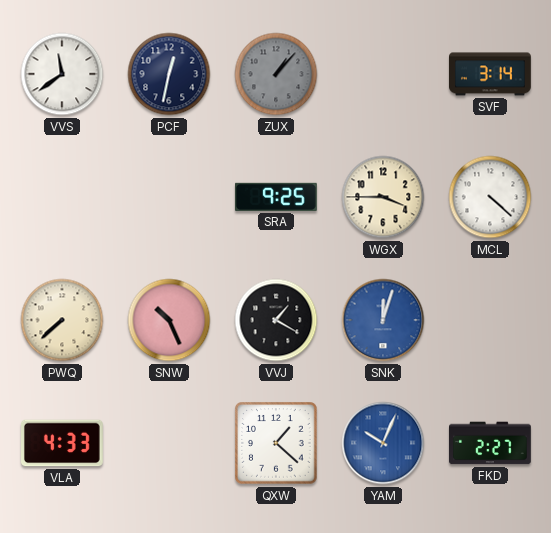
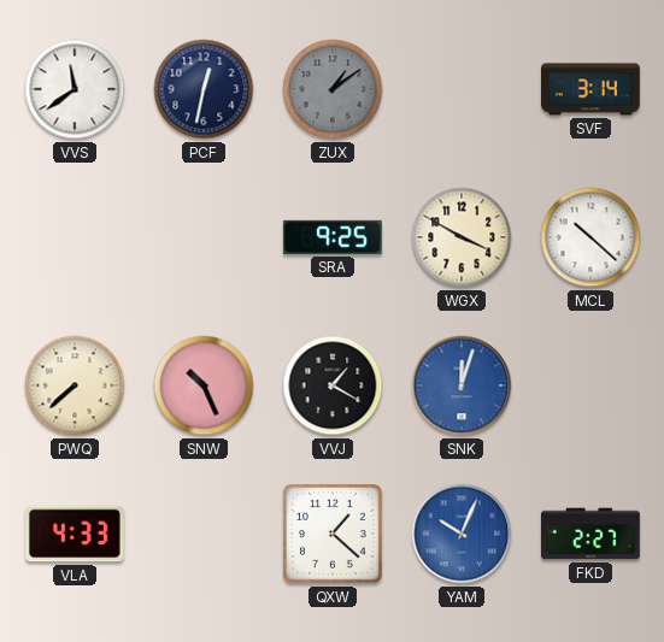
ZUX: 1:07 -> 1:09 (333, 89)
WGX: 3:45 -> 3:50 (462, 237)
MCL: 4:22 -> 10:22 (590, 237)
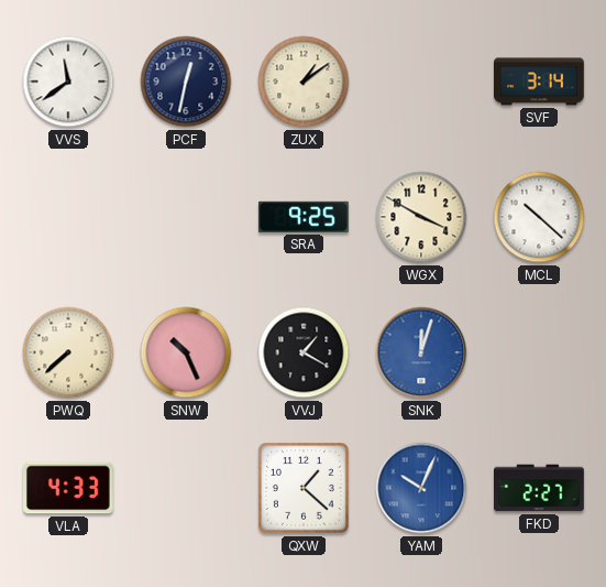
ZUX dial: grey -> cream (304, 81)
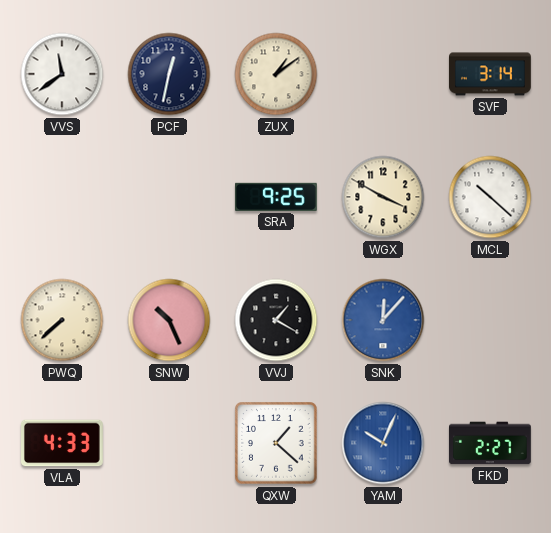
SNK: 12:03 -> 12:07 (383, 320)
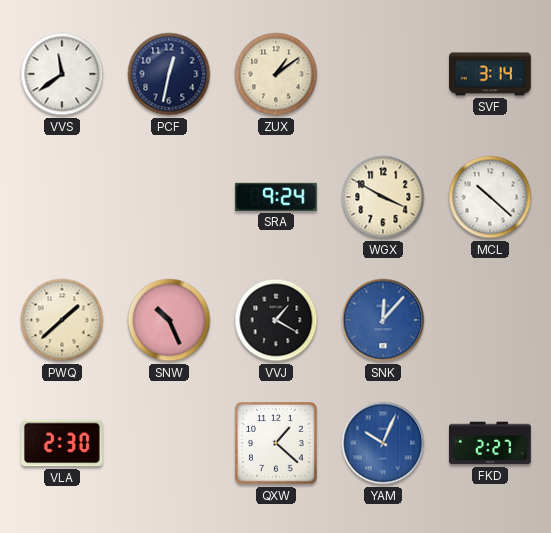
SRA: 9:25 -> 9:24 (276, 197)
PWQ: 7:38 -> 1:38 (62, 320)
VLA: 4:33 -> 2:30 (63, 443)
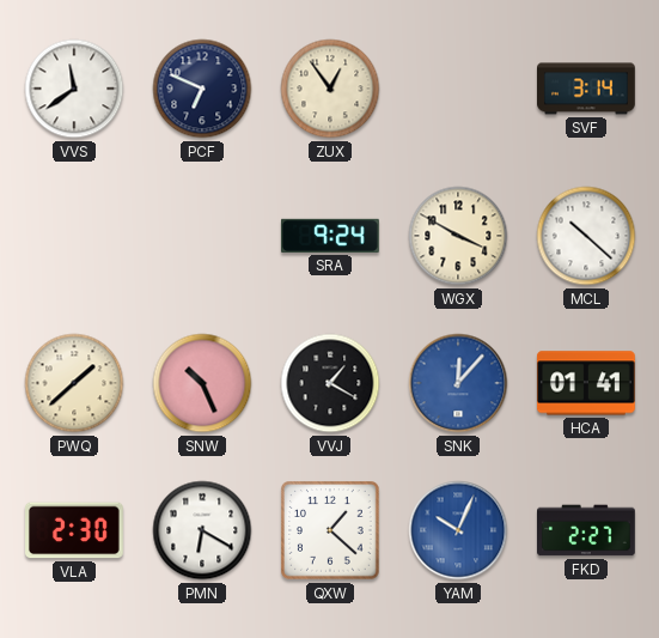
PCF: 12:32 -> 6:49 (202, 89)
ZUX: 1:09 -> 12:54 (330, 89)
HCA: none -> 01:41 (586, 383)
PMN: none -> 6:20 (202, 530)
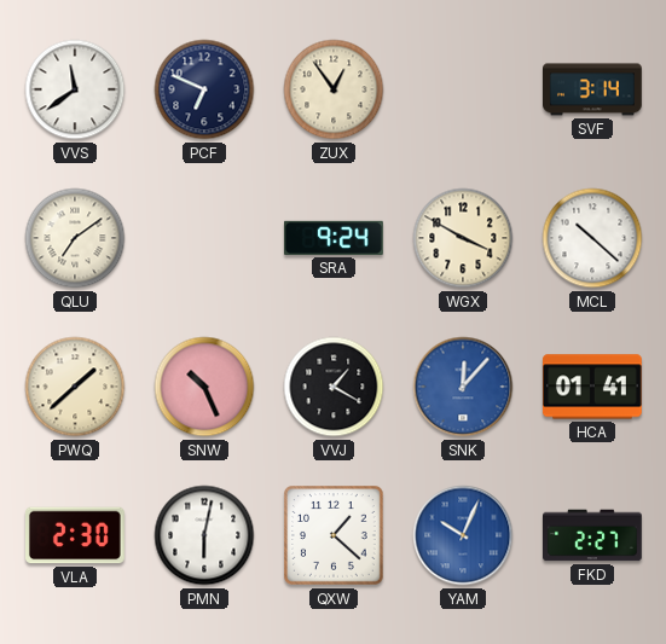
QLU: none -> 7:09 (75, 238)
PMN: 6:20 -> 6:02 (204, 535)
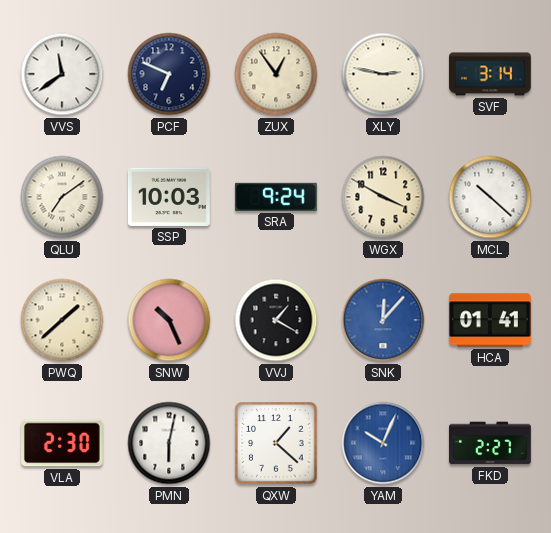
XLY: none -> 2:47 (383, 74)
SSP: none -> 10:03 (169, 197)
